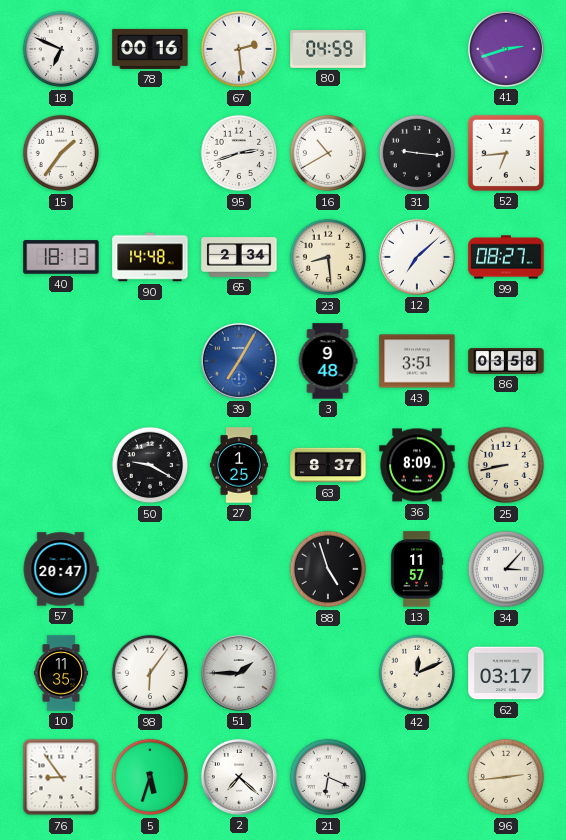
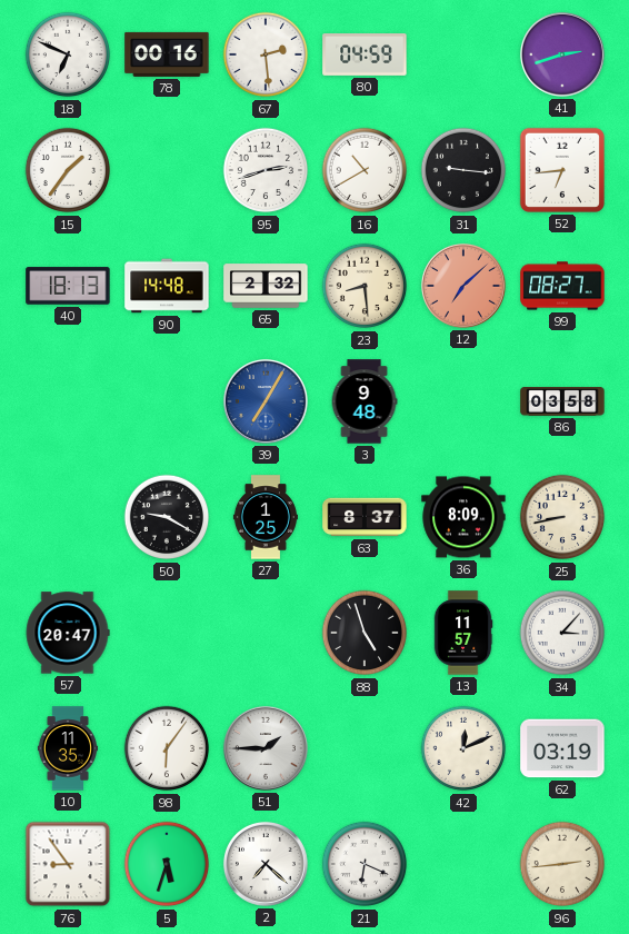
65: 2:34 -> 2:32 (266, 286)
12 dial: white -> salmon (463, 286)
43: 3:51 -> none (417, 361)
62: 03:17 -> 03:19 (562, 748)
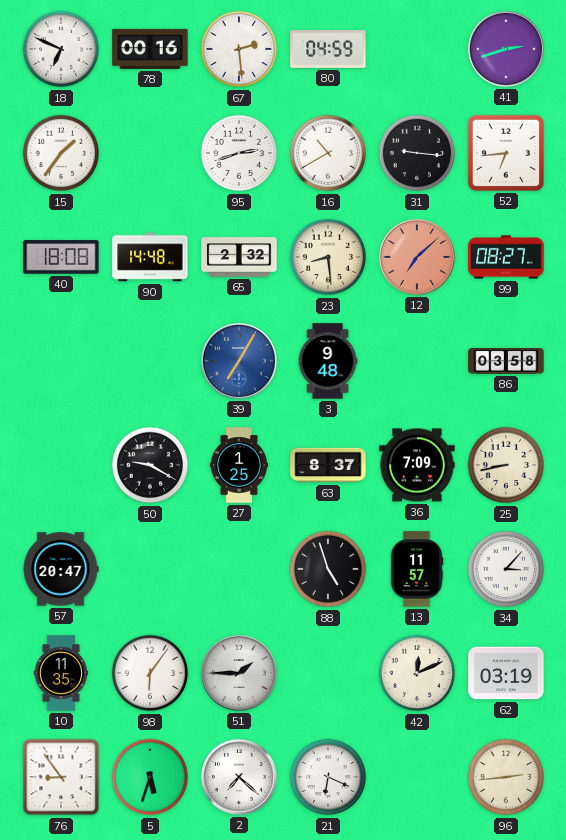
40: 18:13 -> 18:08 (61, 257)
36: 8:09 -> 7:09 (417, 465)
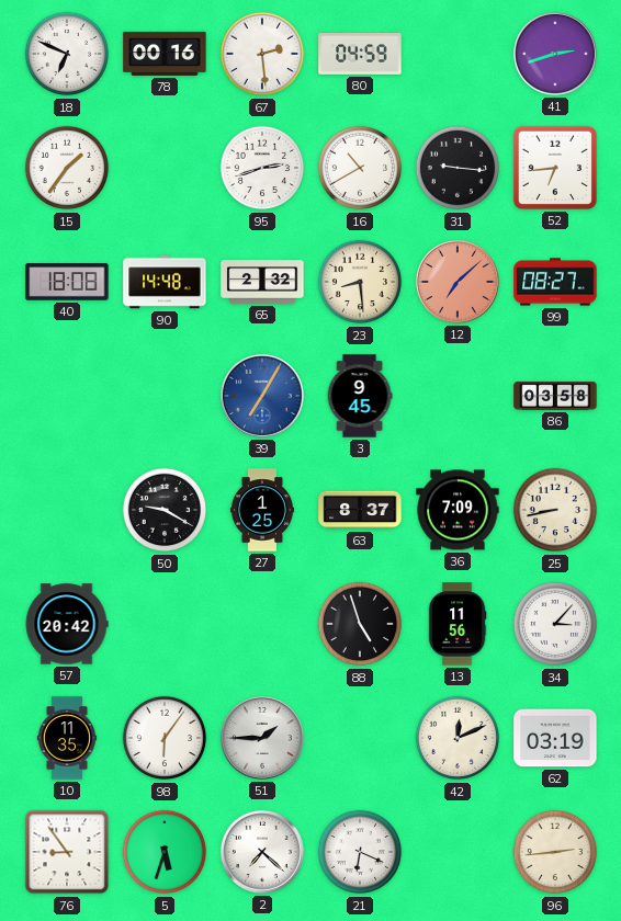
3: 9:48 -> 9:45 (360, 396)
57: 20:47 -> 20:42 (67, 624)
13: 11:57 -> 11:56 (458, 624)
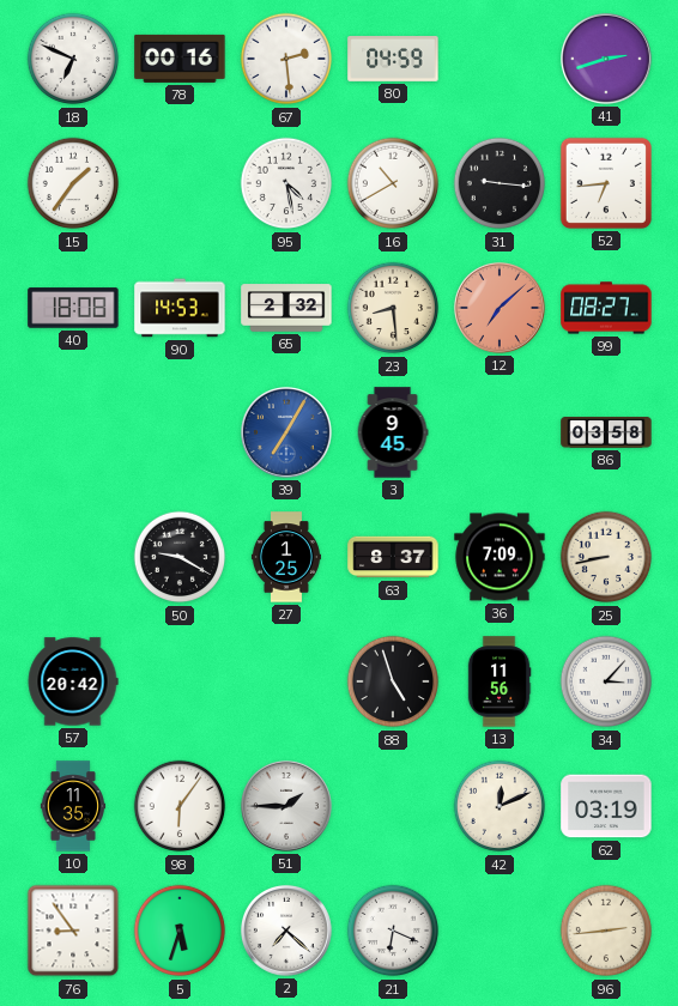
95: 2:42 -> 4:28 (286, 183)
90: 14:48 -> 14:53 (180, 308)
